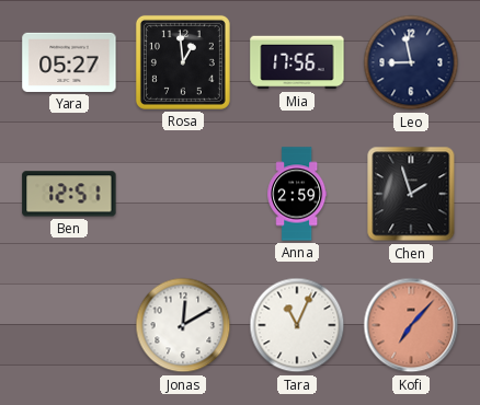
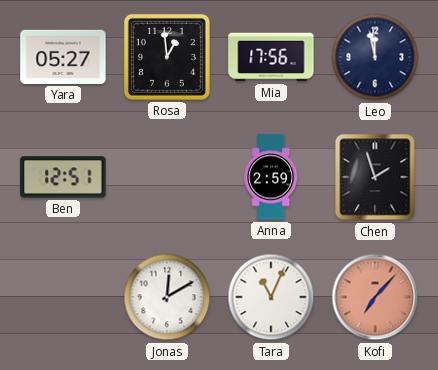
Leo: 8:58 -> 11:58 (375, 57)
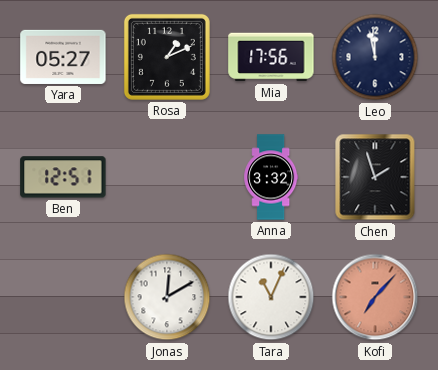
Rosa: 12:59 -> 1:11 (167, 57)
Anna: 2:59 -> 3:32 (271, 177)
